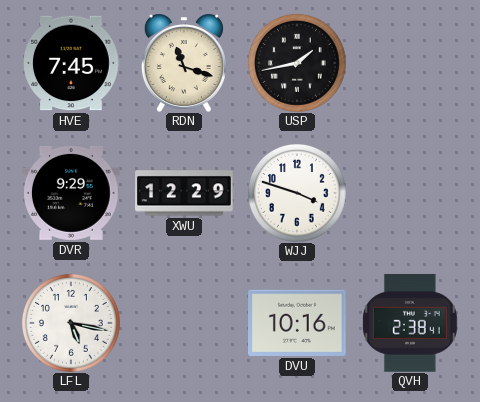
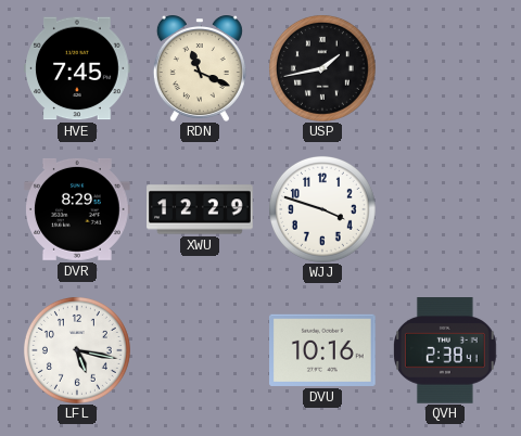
RDN: 11:18 -> 11:19 (200, 68)
DVR: 9:29 -> 8:29 (78, 209)
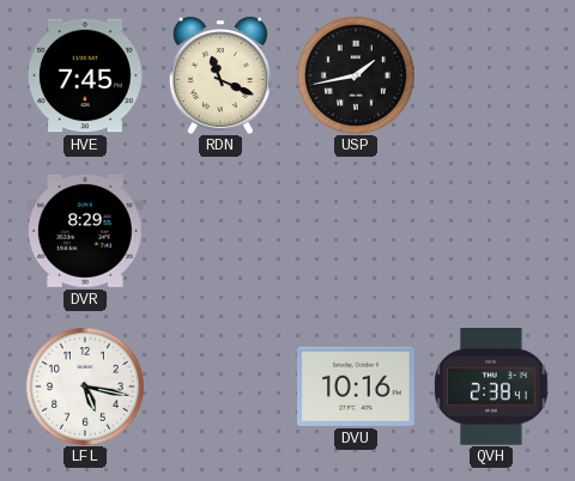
XWU: 12:29 -> none (200, 209)
WJJ: 3:48 -> none (322, 209)
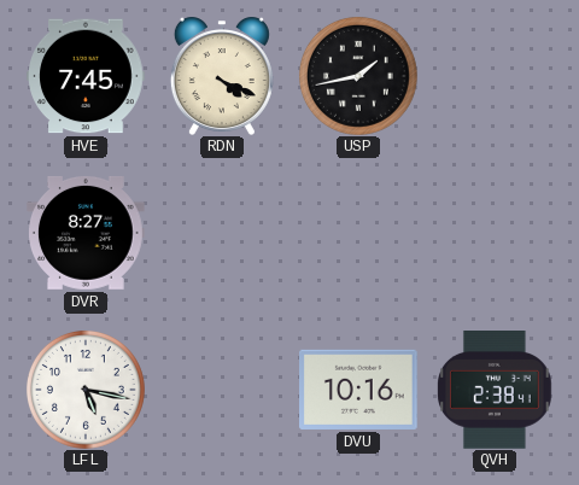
RDN: 11:19 -> 4:19 (222, 76)
DVR: 8:29 -> 8:27 (87, 233)
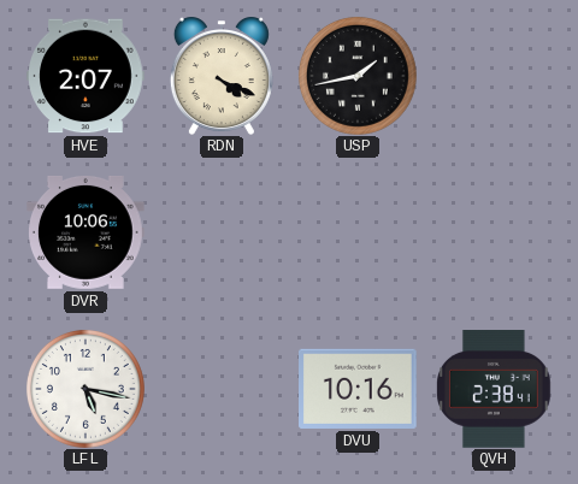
HVE: 7:45 -> 2:07 (85, 76)
DVR: 8:27 -> 10:06 (87, 232)
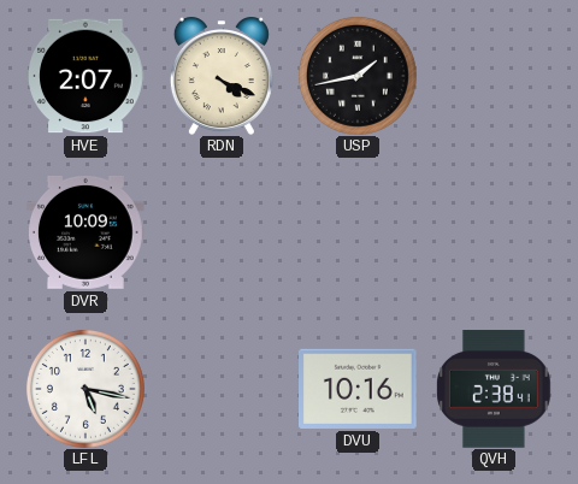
DVR: 10:06 -> 10:09 (87, 232)
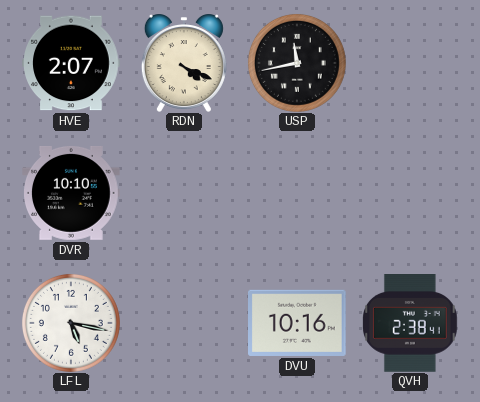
USP: 1:43 -> 11:43 (297, 63)
DVR: 10:09 -> 10:10 (72, 193)
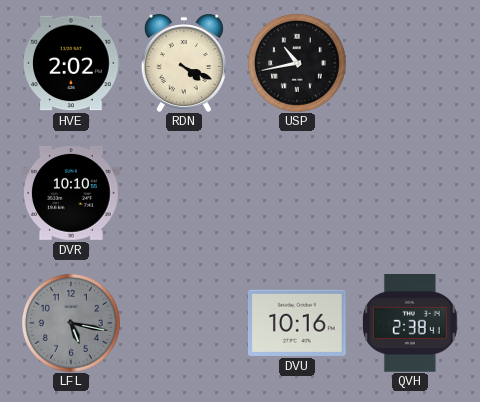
HVE: 2:07 -> 2:02 (71, 63)
USP: 11:43 -> 10:43 (297, 63)
LFL dial: white -> grey (71, 323)
